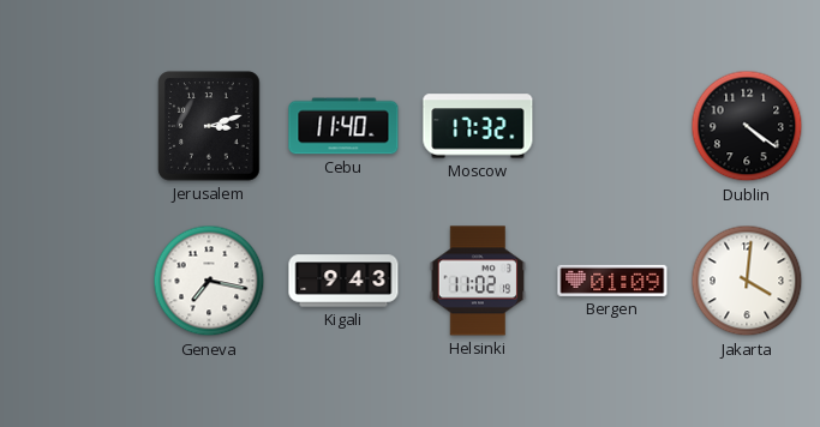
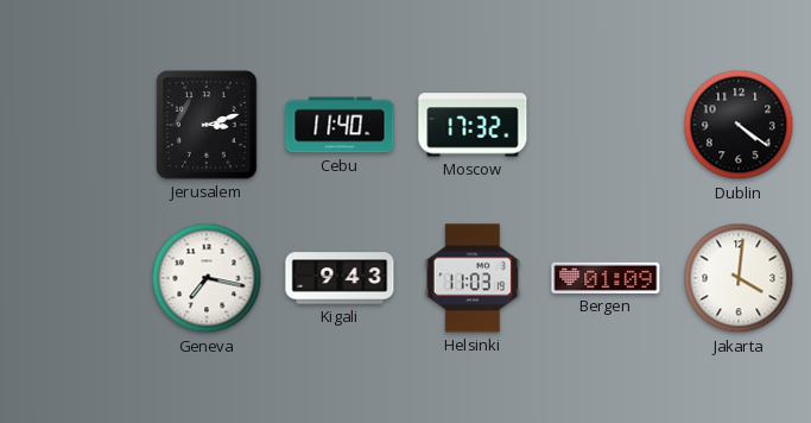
Helsinki: 11:02 -> 11:03 (473, 278)
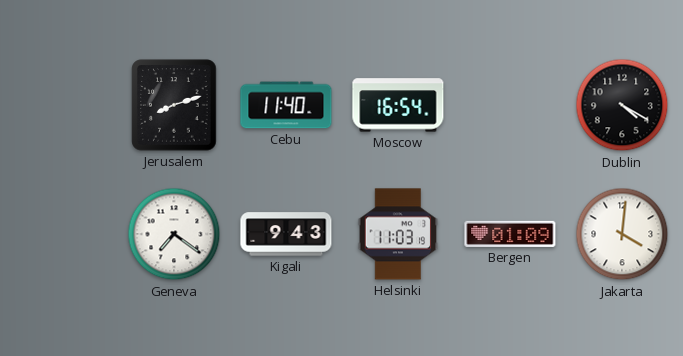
Jerusalem: 3:12 -> 8:12 (174, 105)
Moscow: 17:32 -> 16:54 (398, 105)
Dublin: 4:21 -> 4:20 (622, 105)
Geneva: 7:17 -> 7:21 (174, 234)
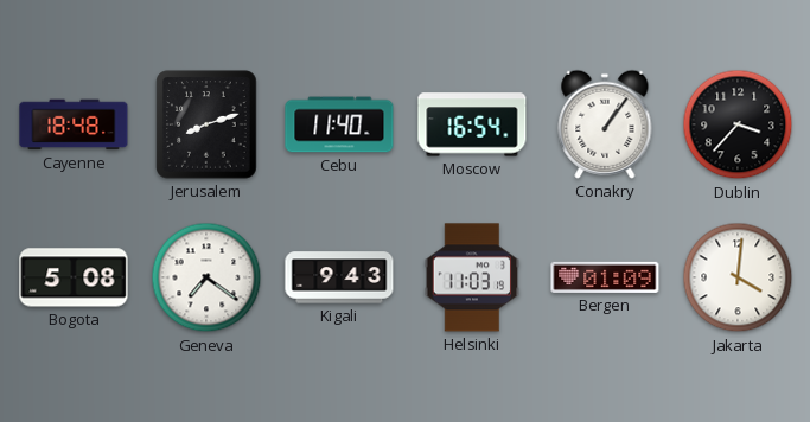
Cayenne: none -> 18:48 (74, 124)
Conakry: none -> 1:06 (605, 124)
Dublin: 4:20 -> 3:37 (738, 124)
Bogota: none -> 5:08 (74, 277)
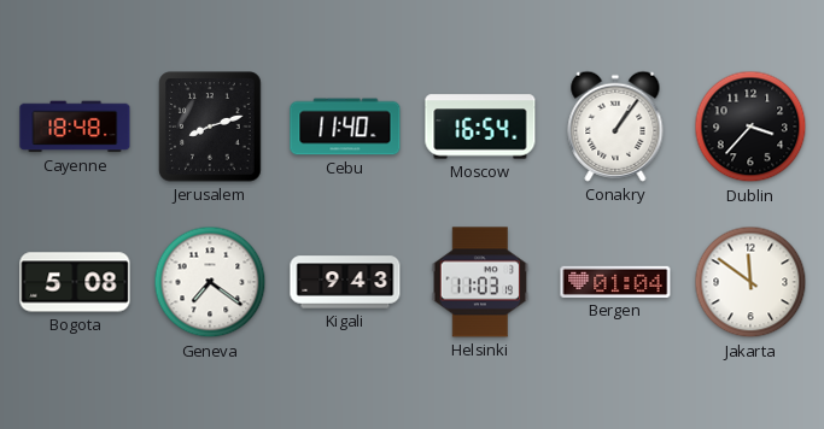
Bergen: 01:09 -> 01:04 (615, 282)
Jakarta: 4:01 -> 11:51 (750, 282)
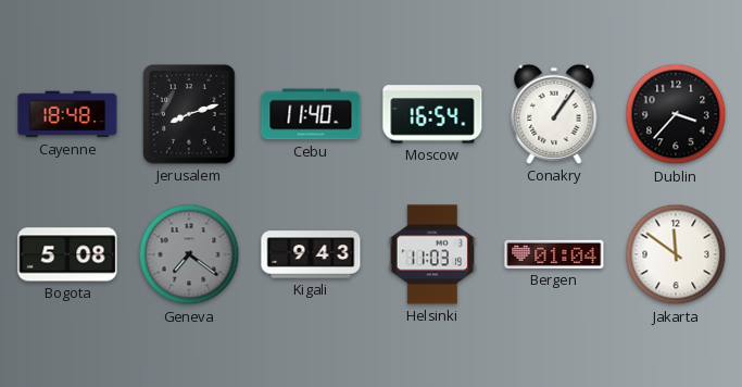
Geneva dial: white -> grey (189, 254)
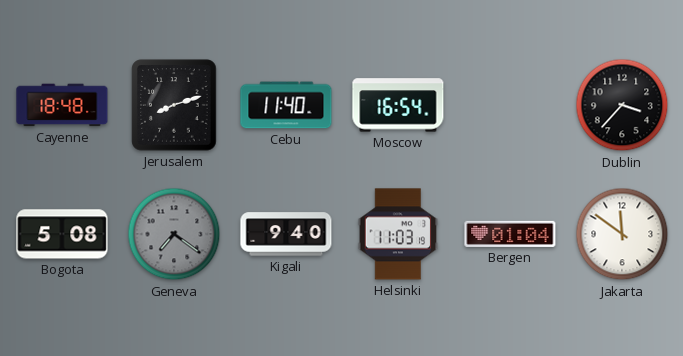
Conakry: 1:06 -> none (554, 114)
Kigali: 9:43 -> 9:40 (286, 234)
